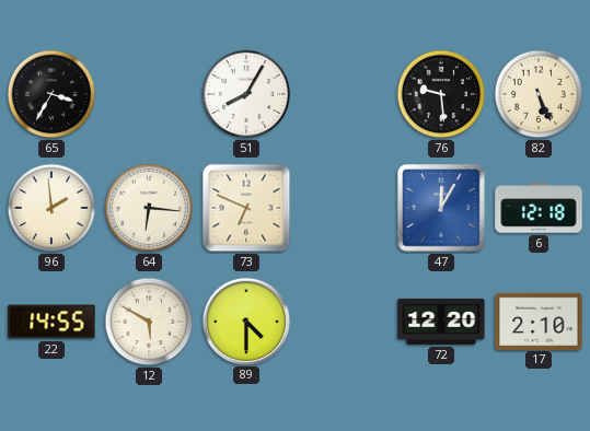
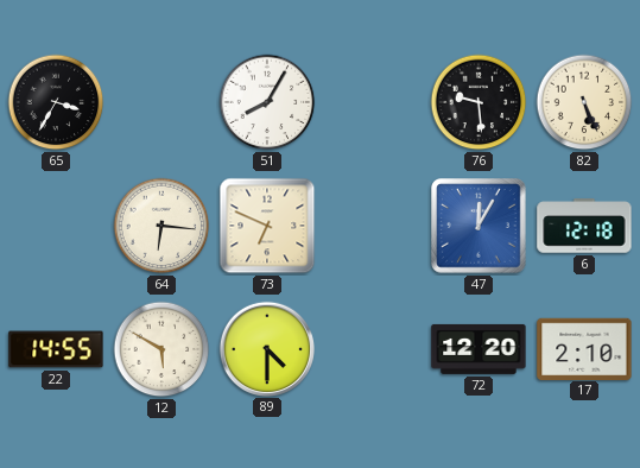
96: 1:59 -> none (51, 208)
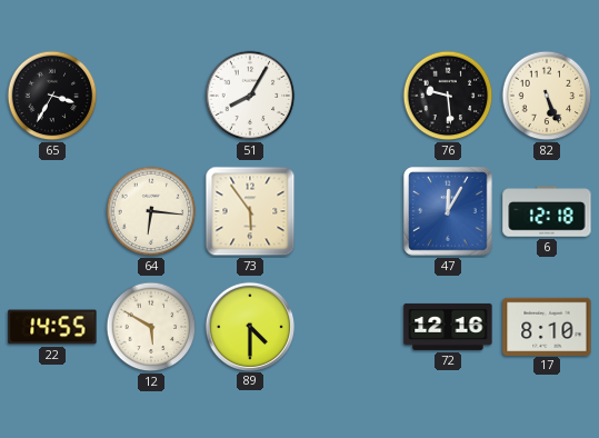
73: 6:49 -> 5:54 (250, 211)
72: 12:20 -> 12:16 (448, 327)
17: 2:10 -> 8:10 (547, 326)
